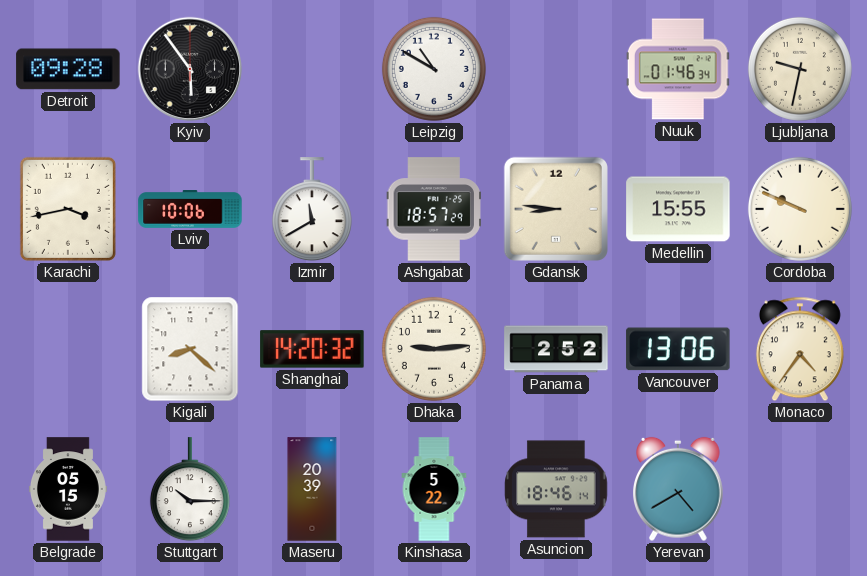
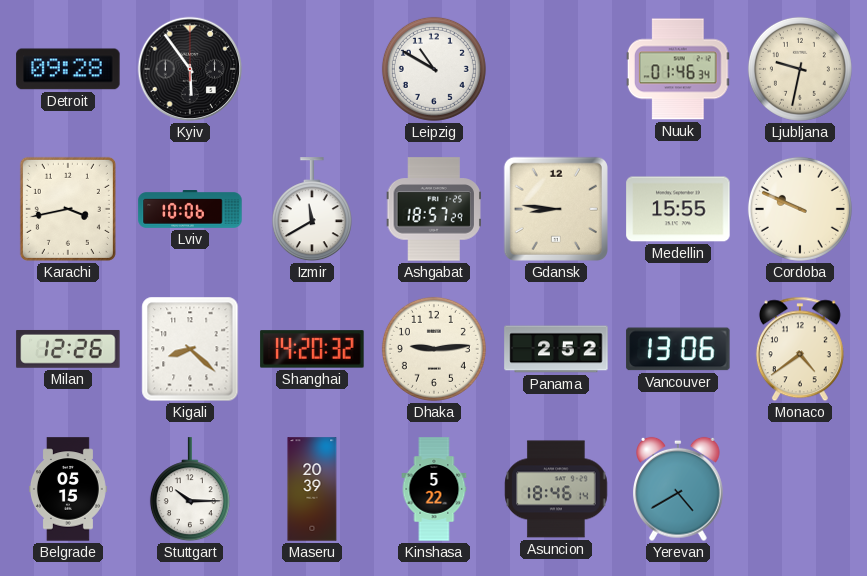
Milan: none -> 12:26 (68, 349)
Monaco: 4:36 -> 4:39 (800, 349)
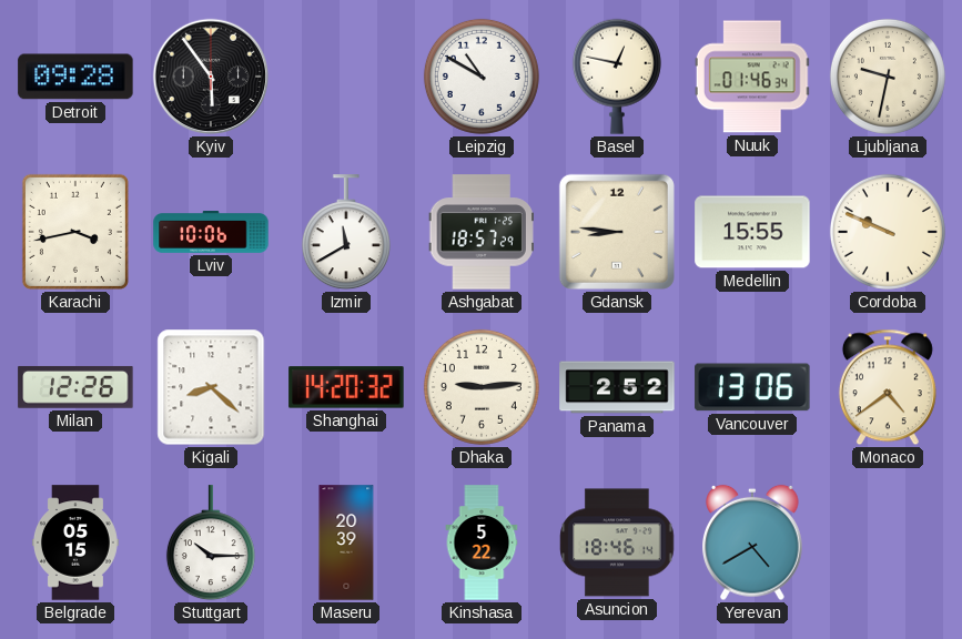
Basel: none -> 12:47 (617, 77)
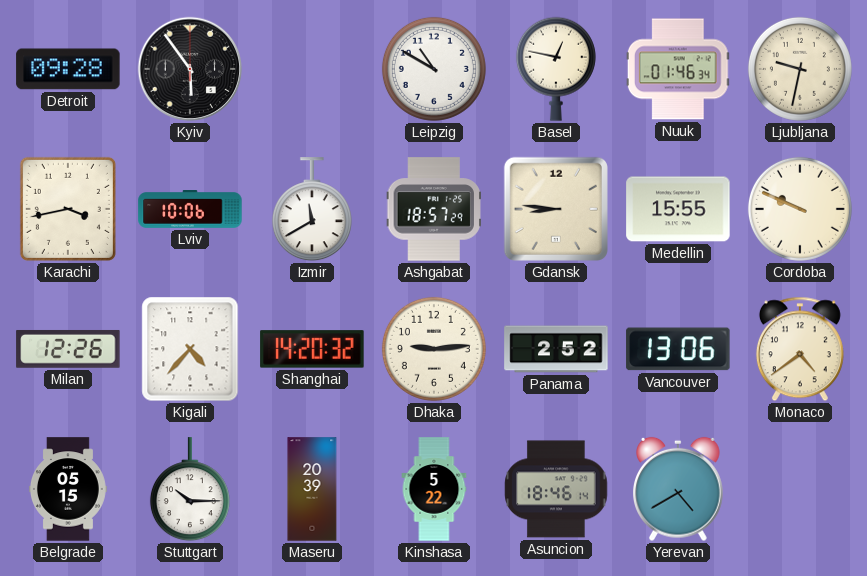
Kigali: 8:22 -> 4:37 (190, 349)
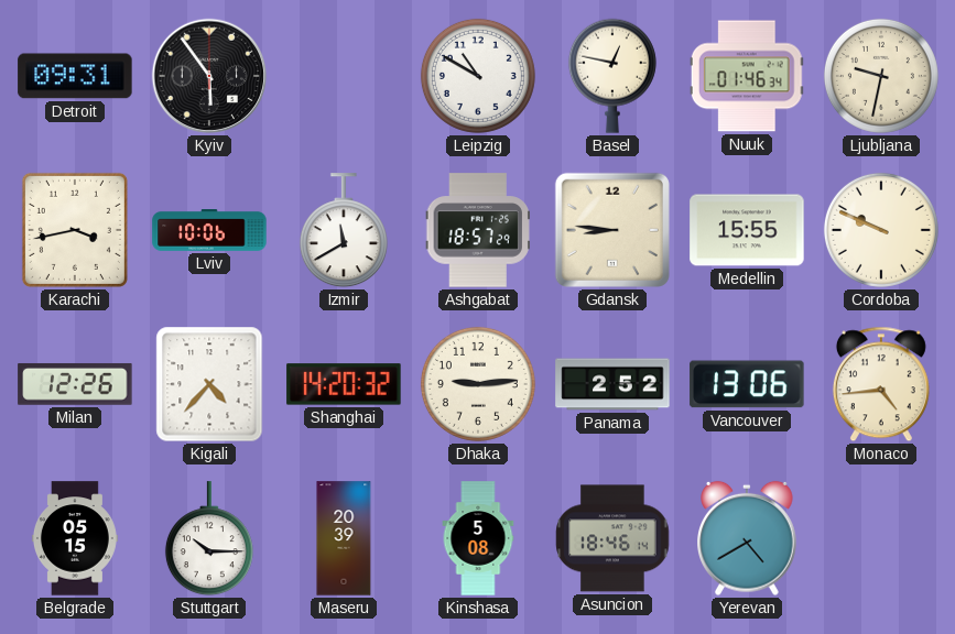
Detroit: 09:28 -> 09:31 (75, 76)
Monaco: 4:39 -> 4:44 (881, 384)
Kinshasa: 5:22 -> 5:08 (478, 538)
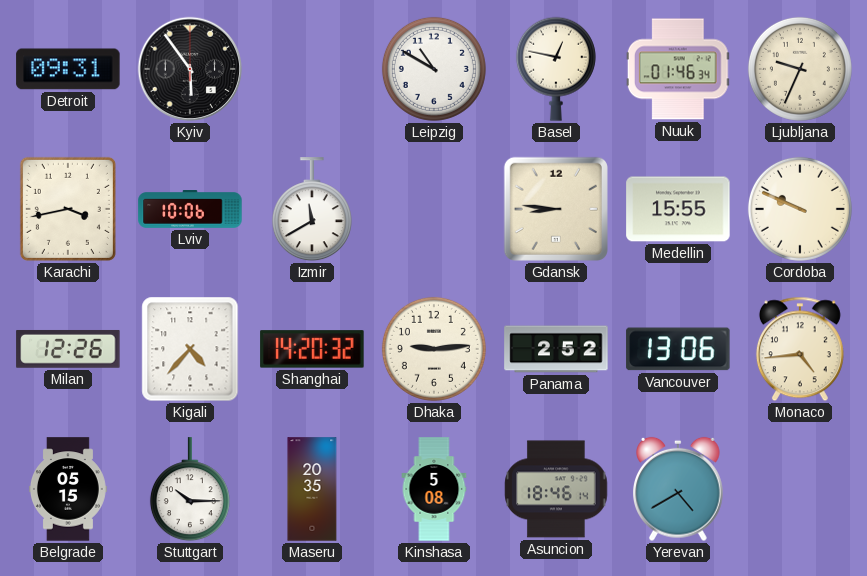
Ljubljana: 9:32 -> 9:34 (800, 69)
Ashgabat: 18:57 -> none (478, 230)
Maseru: 20:39 -> 20:35 (312, 489)
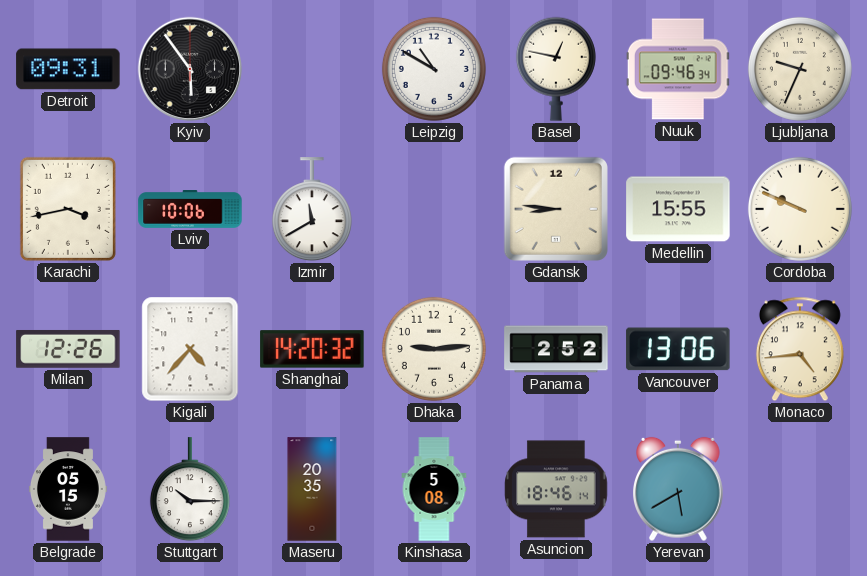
Nuuk: 01:46 -> 09:46 (678, 69)
Yerevan: 4:40 -> 5:40 (679, 489)
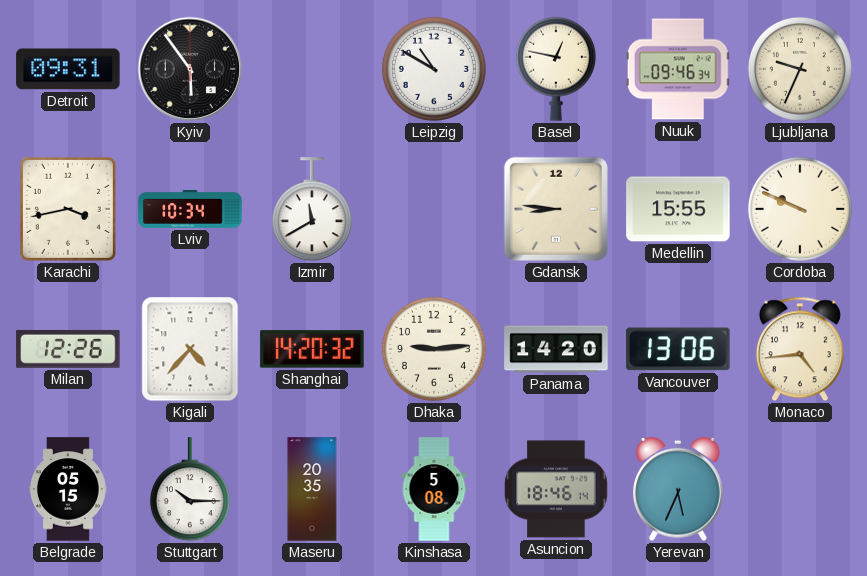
Lviv: 10:06 -> 10:34 (190, 210)
Panama: 2:52 -> 14:20 (556, 349)
Yerevan: 5:40 -> 5:34 (679, 489)
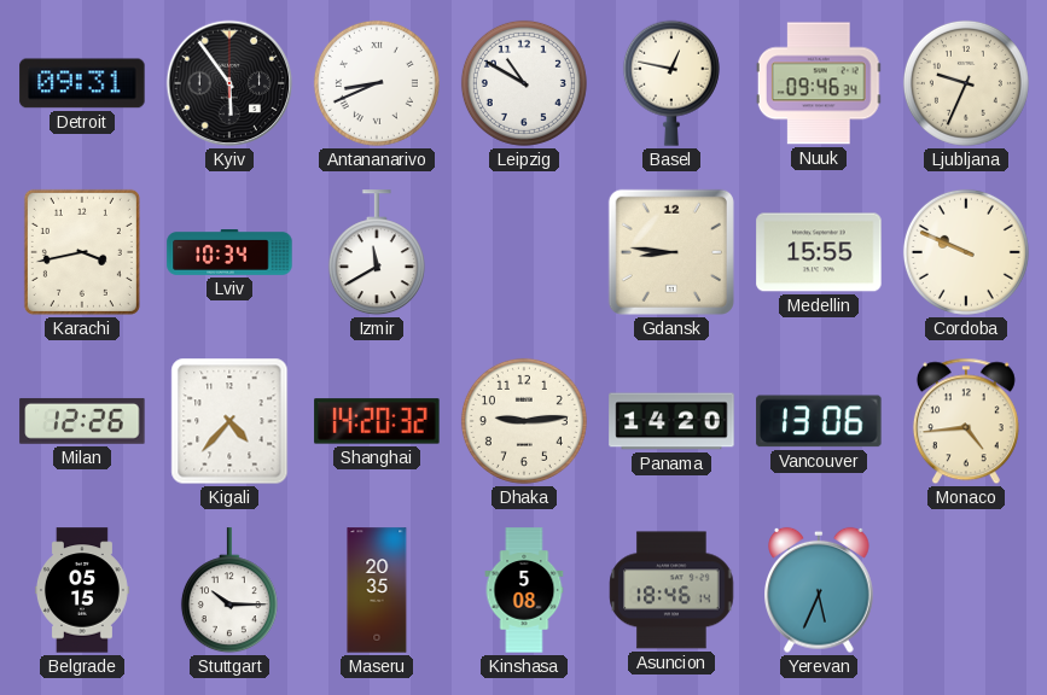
Antananarivo: none -> 8:41 (377, 83)
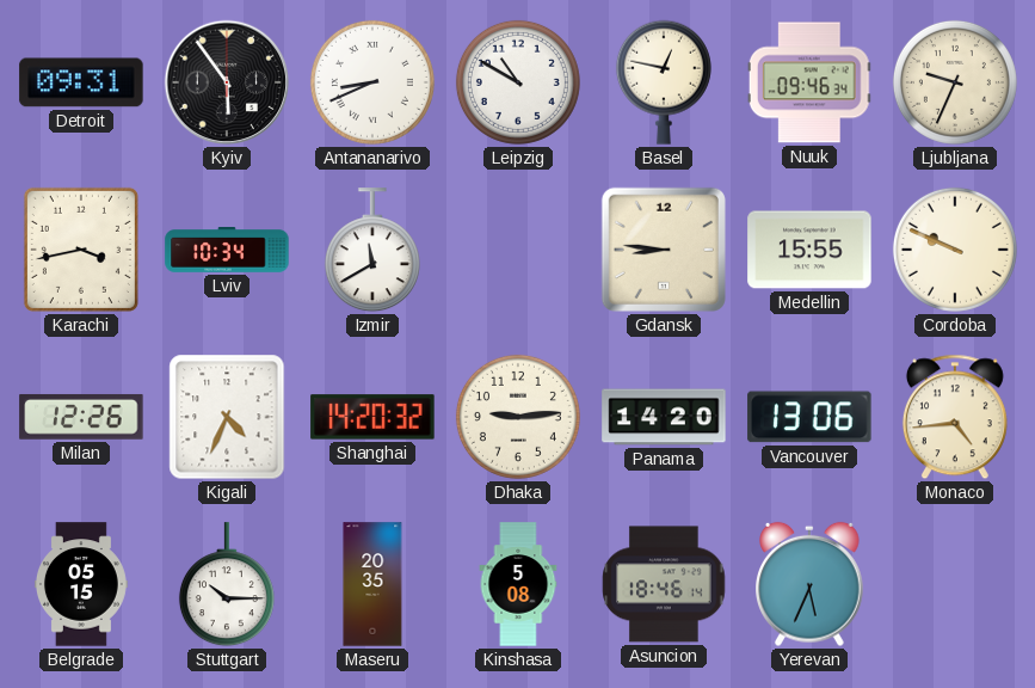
Kigali: 4:37 -> 4:34 (227, 417)
